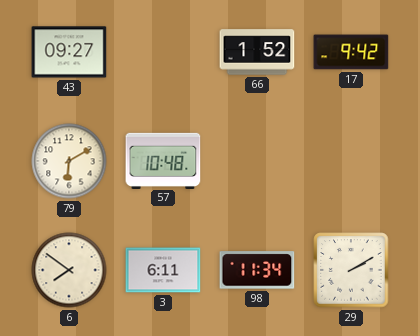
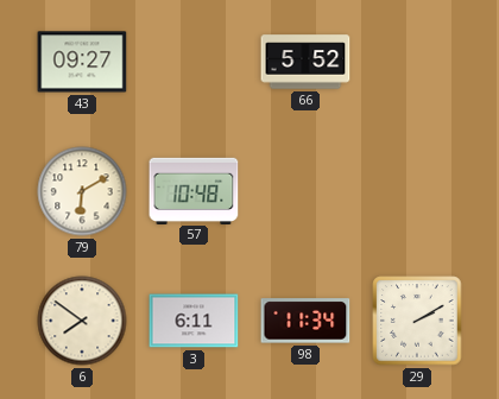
66: 1:52 -> 5:52 (305, 62)
17: 9:42 -> none (351, 52)
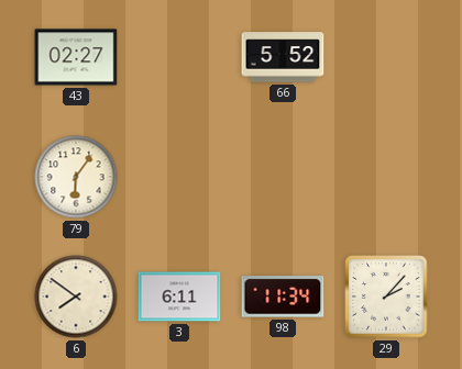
43: 09:27 -> 02:27 (76, 57)
79: 6:10 -> 6:06 (76, 177)
57: 10:48 -> none (194, 190)
29: 2:10 -> 2:07 (386, 297)
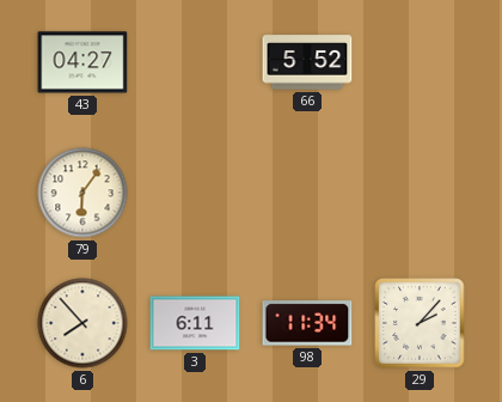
43: 02:27 -> 04:27 (82, 62)
6: 7:51 -> 7:53 (82, 323)
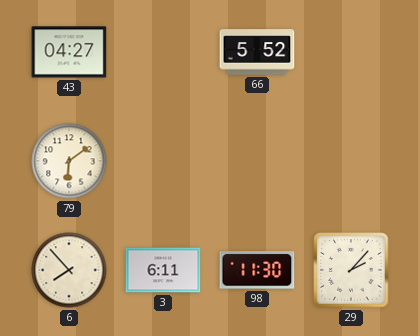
79: 6:06 -> 6:09 (69, 161)
98: 11:34 -> 11:30 (257, 270)
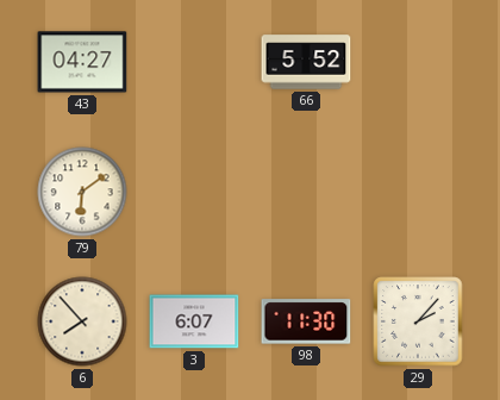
3: 6:11 -> 6:07 (194, 321)
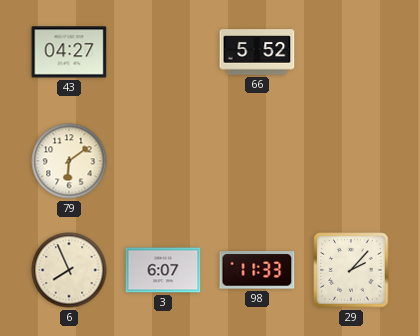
6: 7:53 -> 7:56 (69, 270)
98: 11:30 -> 11:33 (257, 270)
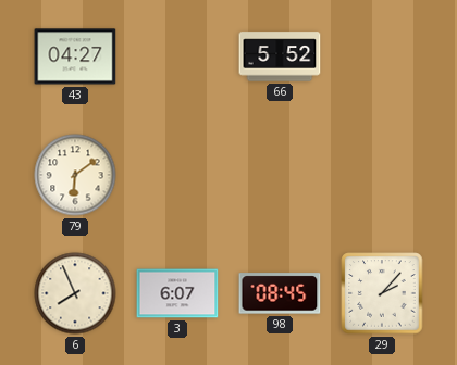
98: 11:33 -> 08:45 (280, 293)
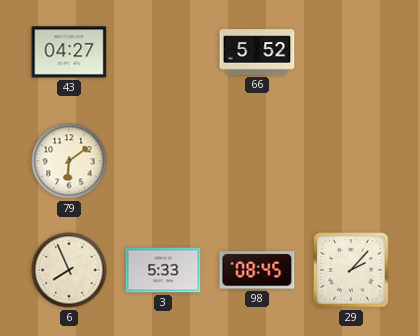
3: 6:07 -> 5:33 (163, 270)
